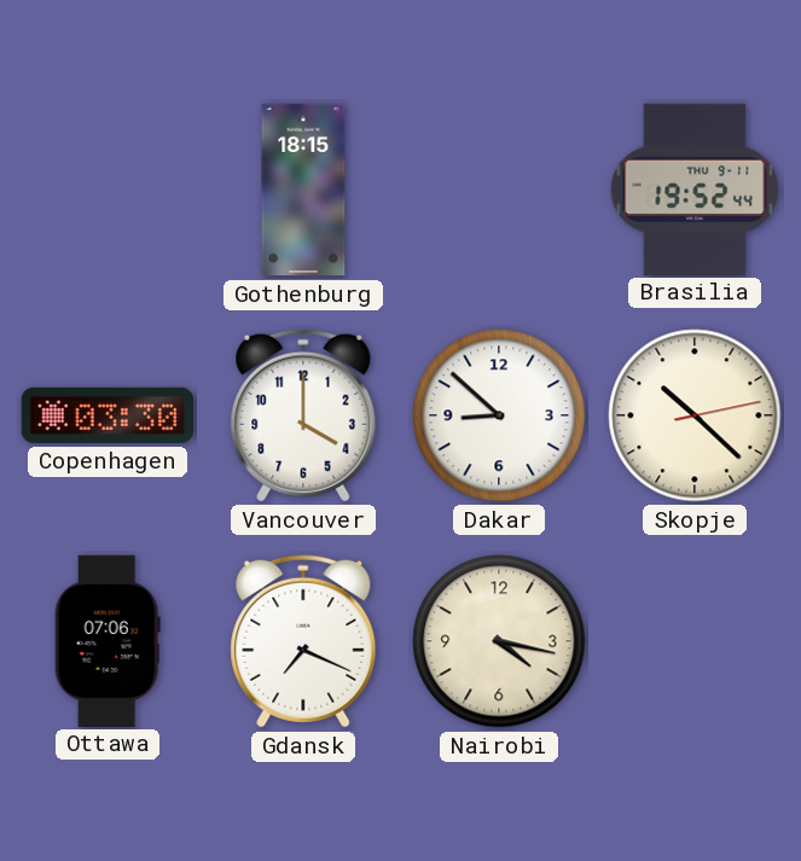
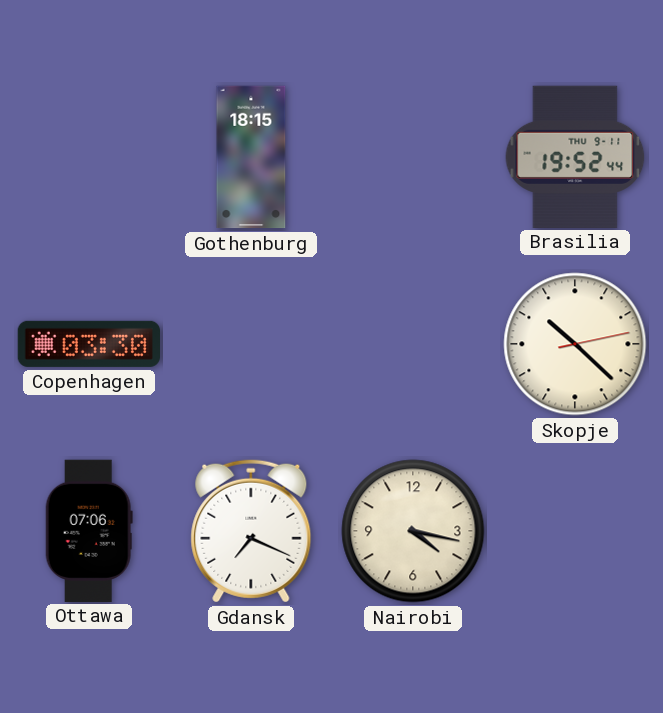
Vancouver: 4:00 -> none (303, 415)
Dakar: 8:52 -> none (499, 415)
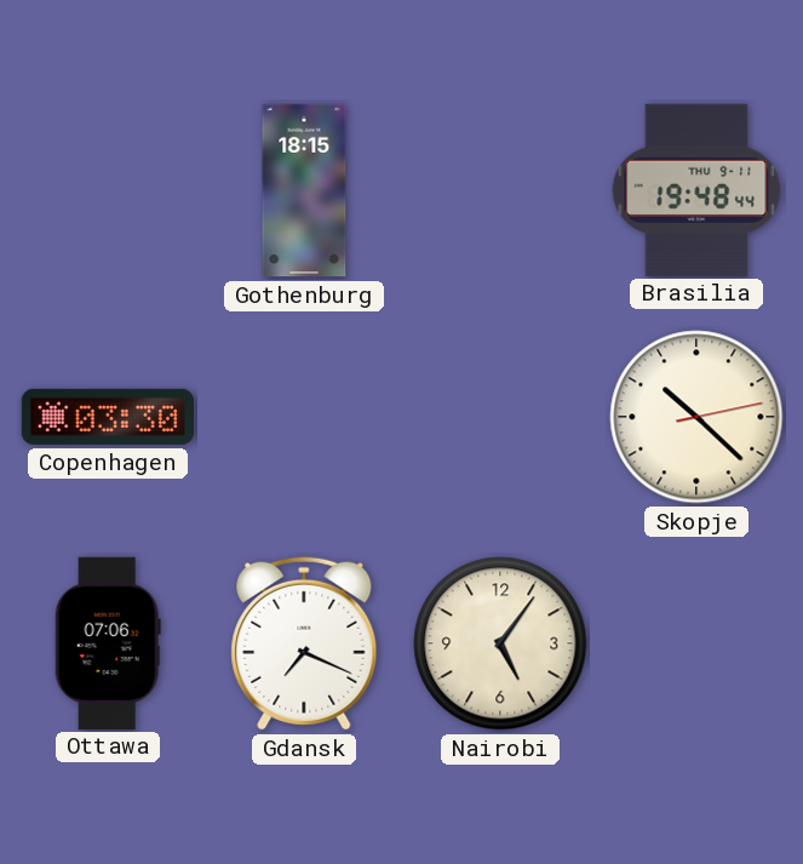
Brasilia: 19:52 -> 19:48 (696, 189)
Nairobi: 4:17 -> 5:06 (500, 643)
